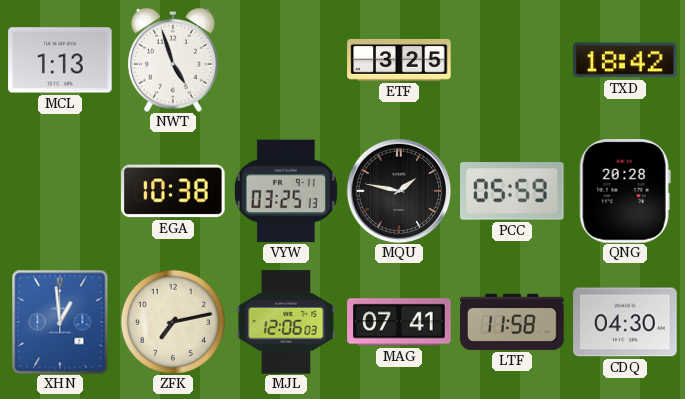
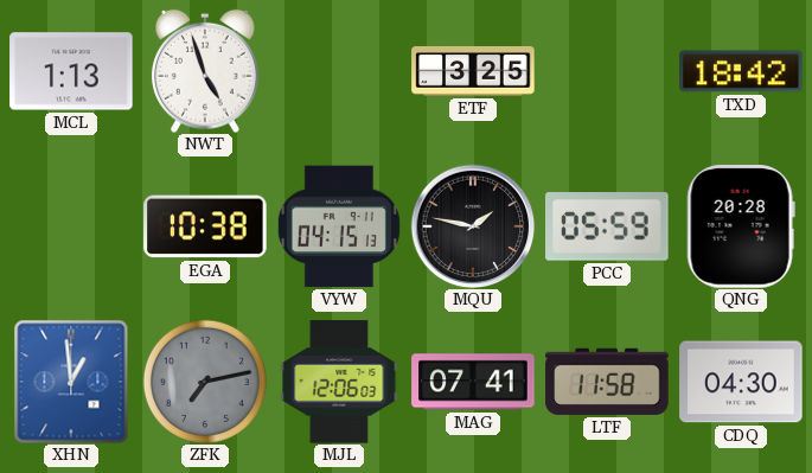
VYW: 03:25 -> 04:15 (339, 226)
ZFK dial: cream -> grey (205, 382)
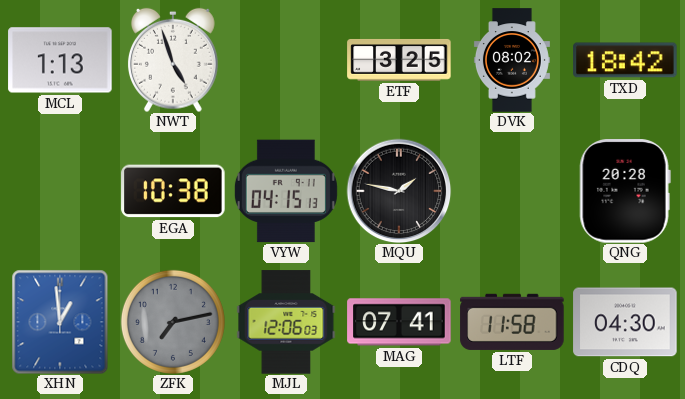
DVK: none -> 08:02 (512, 60)
PCC: 05:59 -> none (607, 226)
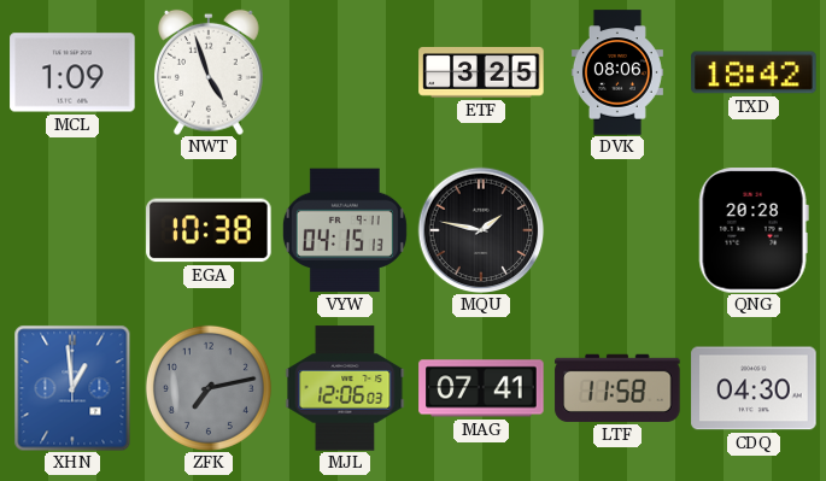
MCL: 1:13 -> 1:09 (72, 72)
DVK: 08:02 -> 08:06 (617, 72)
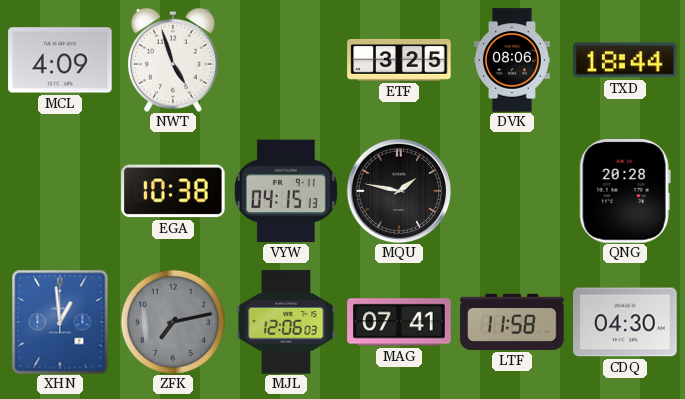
MCL: 1:09 -> 4:09 (60, 60)
TXD: 18:42 -> 18:44 (625, 60)
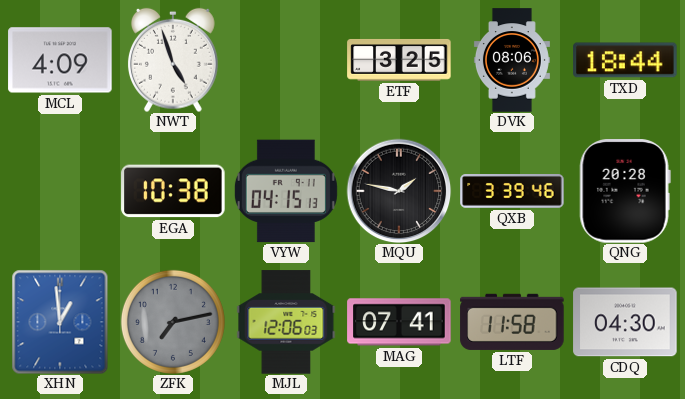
QXB: none -> 3:39 (512, 192)
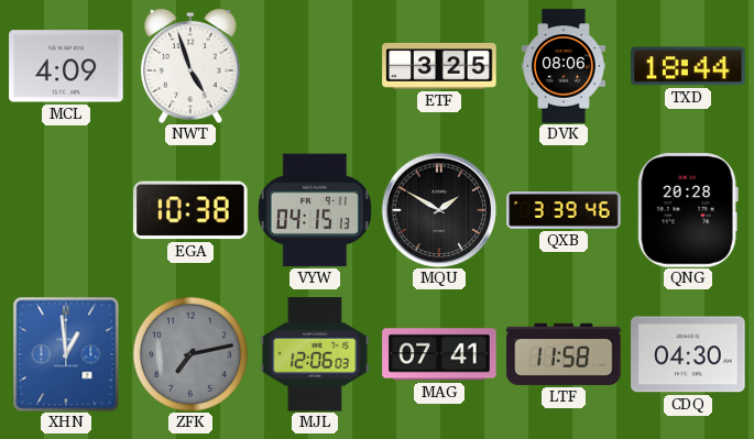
MQU: 1:47 -> 1:50 (439, 210)
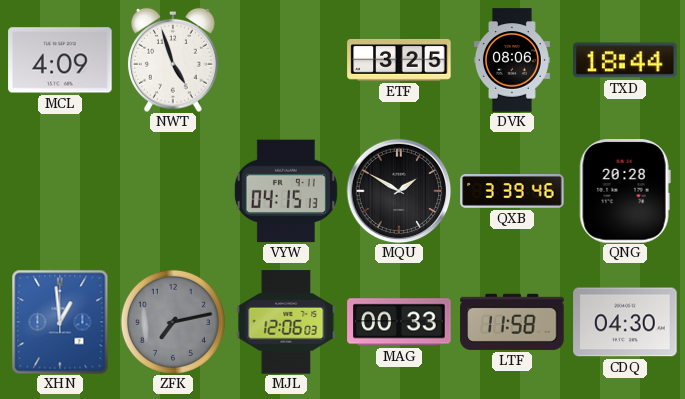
EGA: 10:38 -> none (190, 210)
MAG: 07:41 -> 00:33 (399, 322)
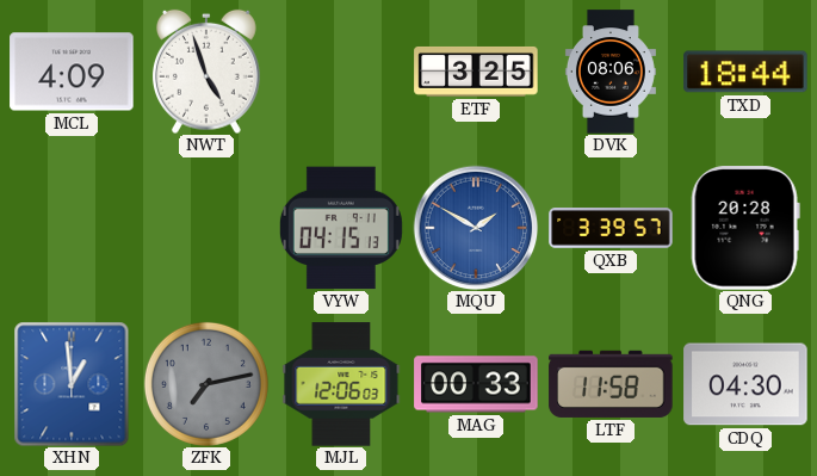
MQU dial: black -> blue (476, 228)
QXB: 3:39:46 -> 3:39:57 (611, 229)
